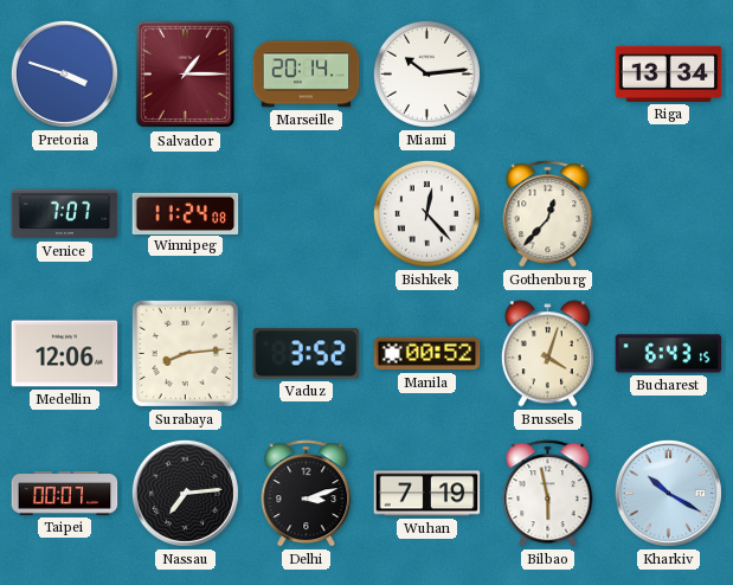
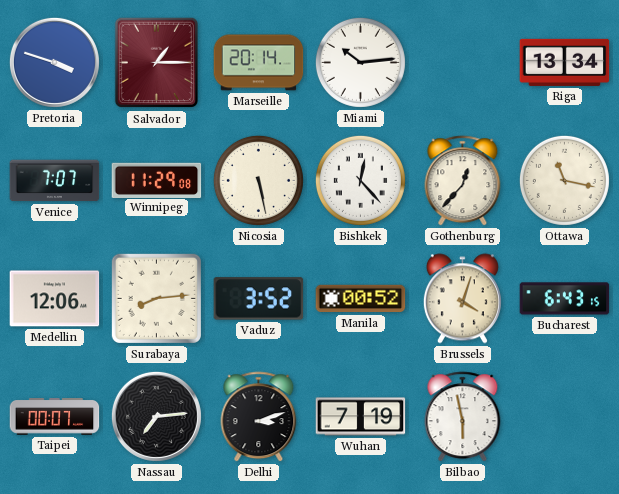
Winnipeg: 11:24 -> 11:29 (157, 180)
Nicosia: none -> 5:28 (258, 180)
Ottawa: none -> 11:17 (564, 180)
Kharkiv: 10:20 -> none (668, 493)
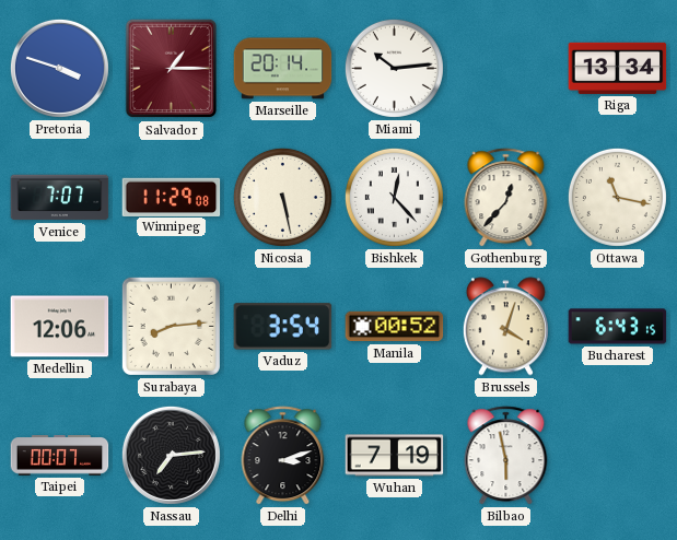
Vaduz: 3:52 -> 3:54 (283, 327)
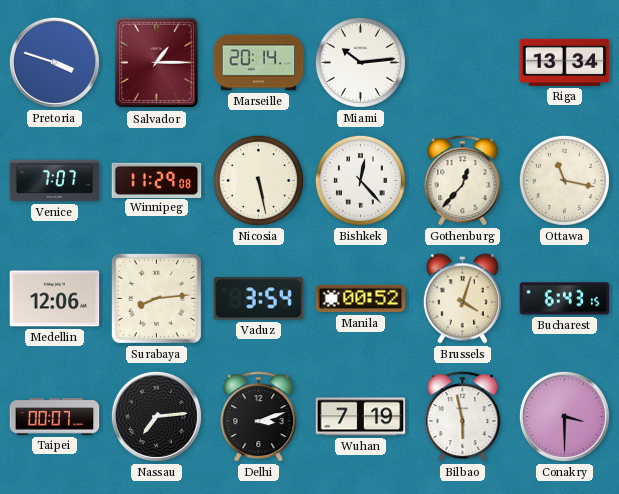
Conakry: none -> 3:30 (564, 416)
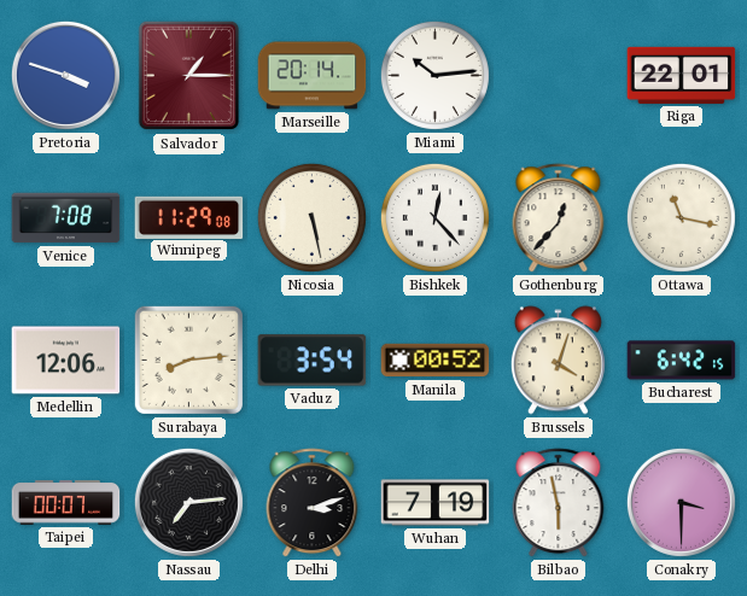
Riga: 13:34 -> 22:01 (682, 75)
Venice: 7:07 -> 7:08 (66, 218)
Bucharest: 6:43 -> 6:42 (682, 361)
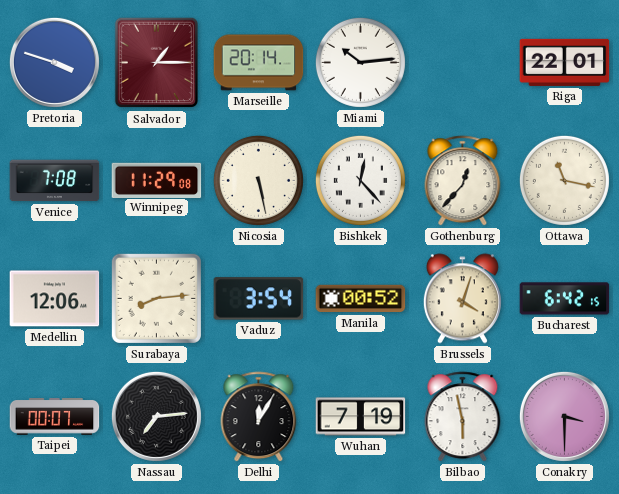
Delhi: 3:12 -> 12:05 (259, 417)
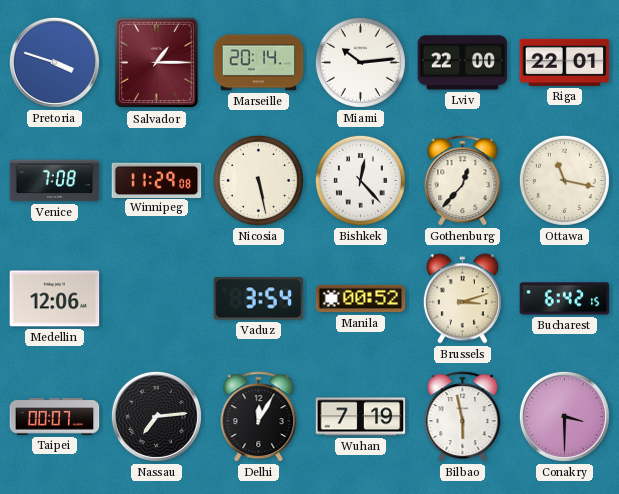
Lviv: none -> 22:00 (463, 63)
Surabaya: 8:14 -> none (156, 298)
Brussels: 4:03 -> 3:12 (462, 299)
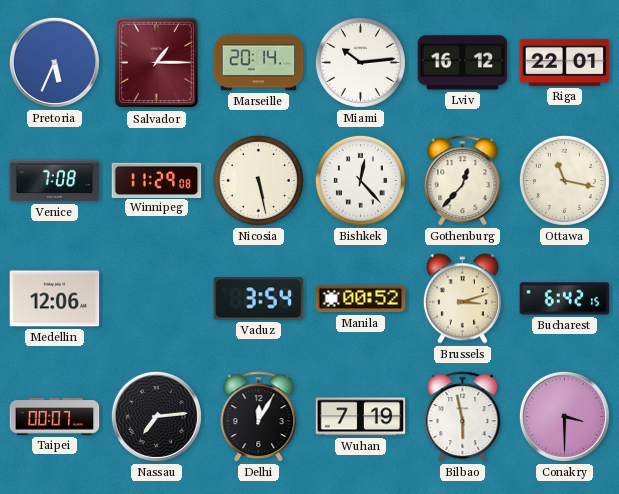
Pretoria: 3:48 -> 5:34 (54, 62)
Lviv: 22:00 -> 16:12 (463, 63)
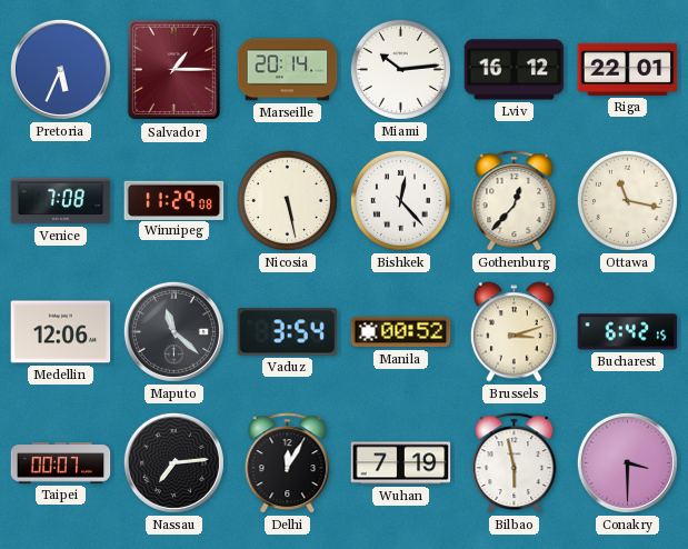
Maputo: none -> 11:22 (173, 331)
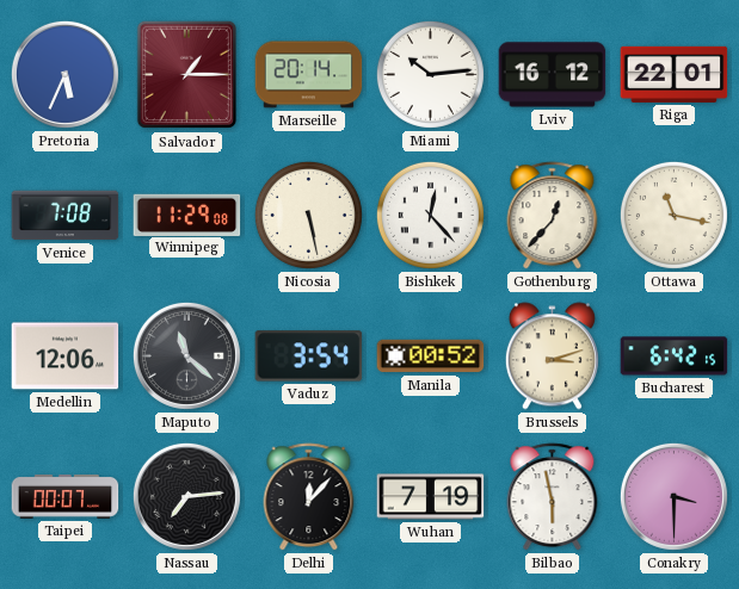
Delhi: 12:05 -> 12:07 (309, 497)
